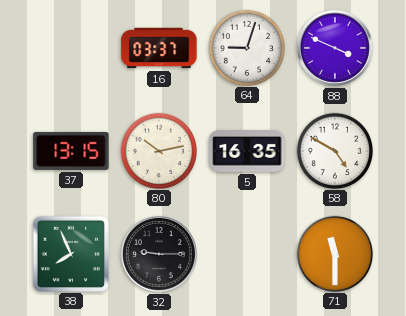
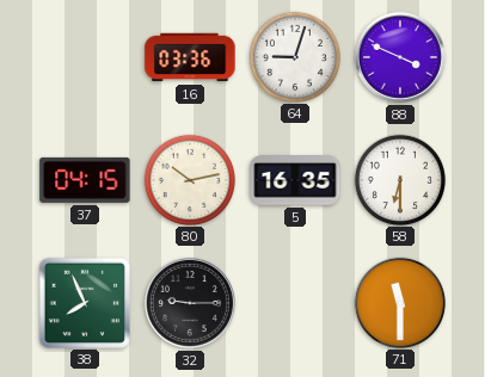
16: 03:37 -> 03:36 (190, 57)
37: 13:15 -> 04:15 (85, 180)
58: 4:50 -> 6:30 (399, 179)
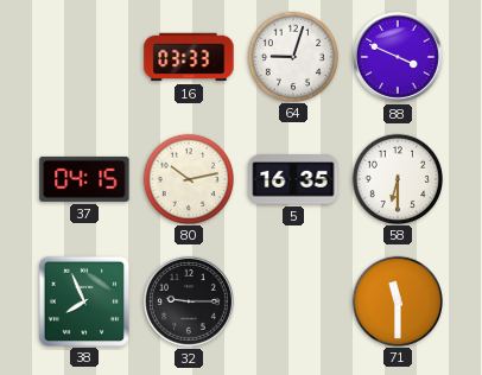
16: 03:36 -> 03:33 (189, 57)
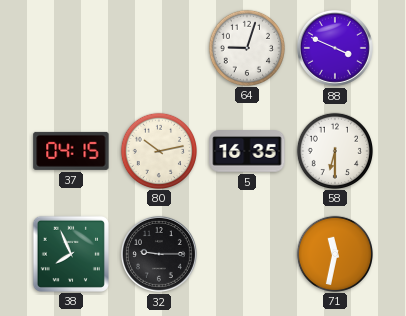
16: 03:33 -> none (189, 57)
71: 11:30 -> 11:32 (334, 253)
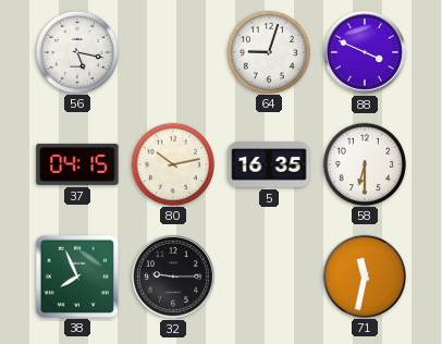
56: none -> 5:17 (76, 51)
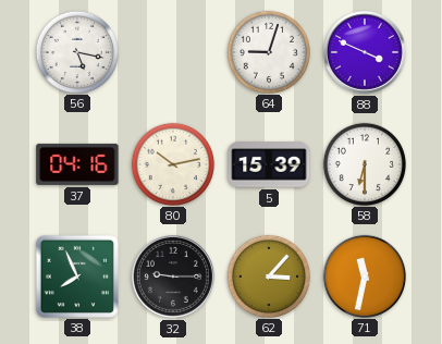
37: 04:15 -> 04:16 (77, 164)
5: 16:35 -> 15:39 (269, 164)
62: none -> 3:07 (268, 275)
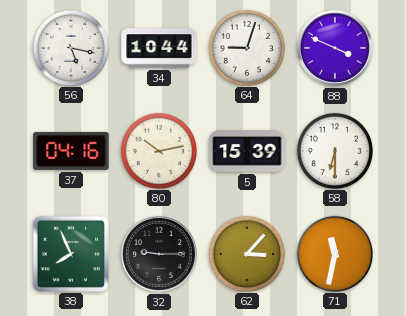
34: none -> 10:44 (159, 48)
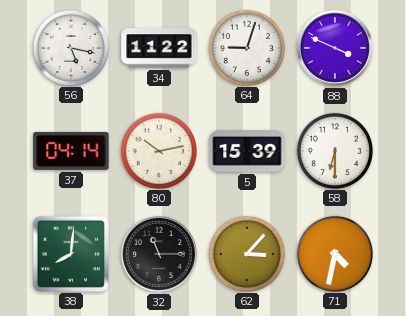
34: 10:44 -> 11:22 (159, 48)
37: 04:16 -> 04:14 (71, 151)
38: 7:56 -> 8:01 (70, 253)
32: 9:15 -> 11:15 (159, 254)
71: 11:32 -> 4:32 (334, 253)
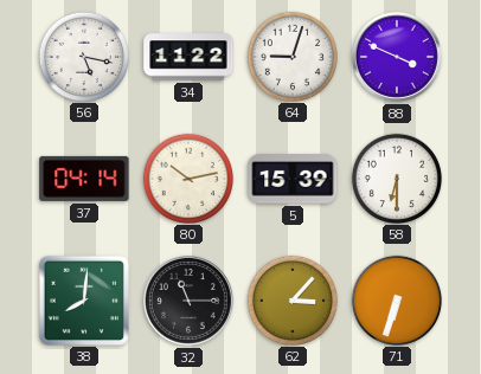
71: 4:32 -> 6:33 (396, 299)
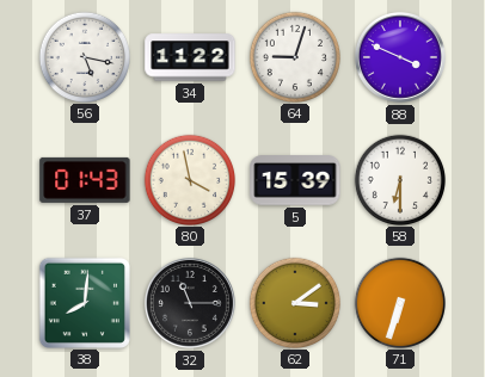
37: 04:14 -> 01:43 (85, 180)
80: 10:13 -> 3:58 (189, 179)
62: 3:07 -> 3:09 (294, 302)
